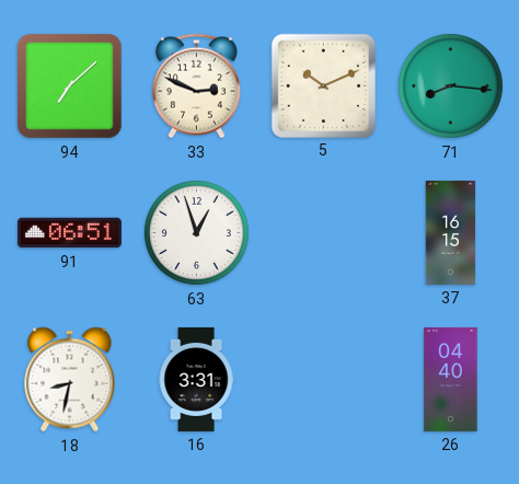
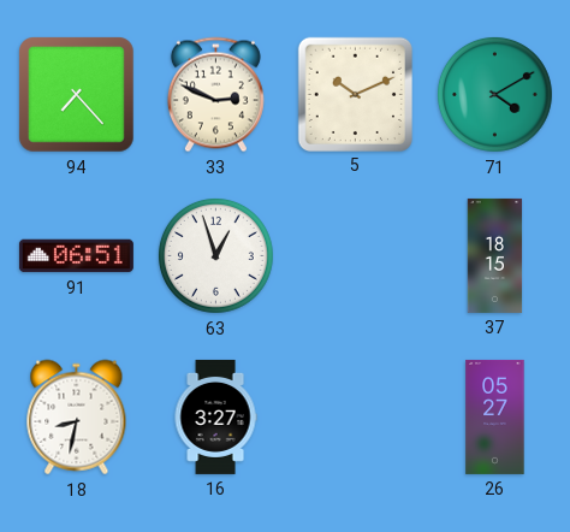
94: 7:08 -> 7:23 (77, 95)
71: 8:16 -> 4:10 (494, 94)
37: 16:15 -> 18:15 (495, 255)
16: 3:31 -> 3:27 (215, 416)
26: 04:40 -> 05:27 (495, 416)
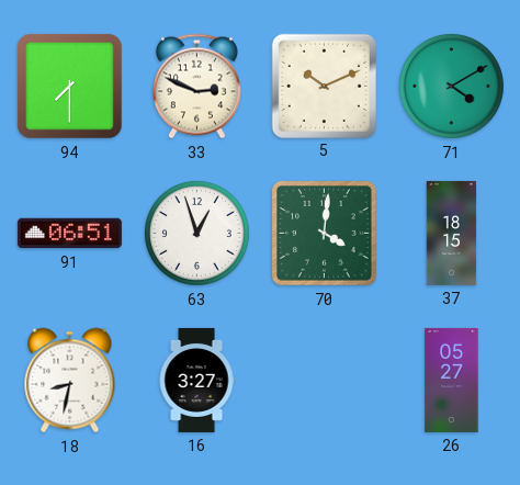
94: 7:23 -> 7:30 (70, 87)
70: none -> 4:01 (325, 234)
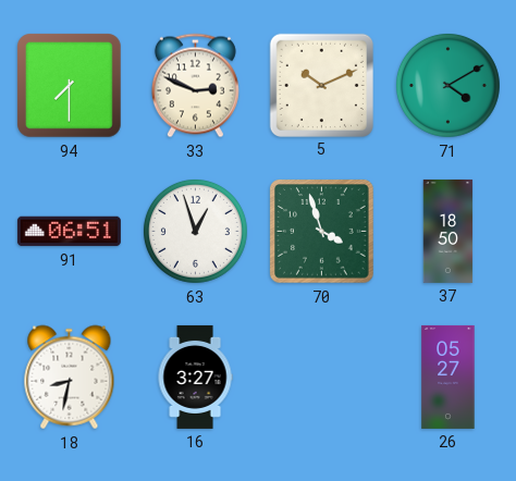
70: 4:01 -> 3:57 (322, 232)
37: 18:15 -> 18:50 (449, 231)
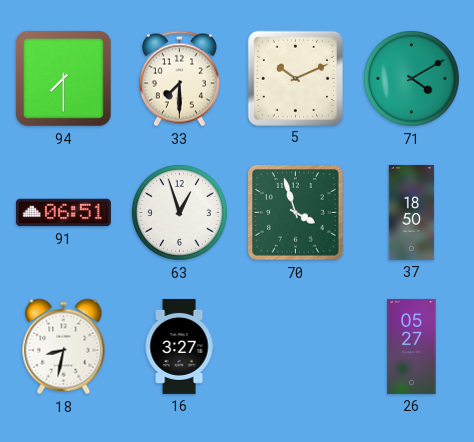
33: 2:49 -> 7:30 (179, 79)
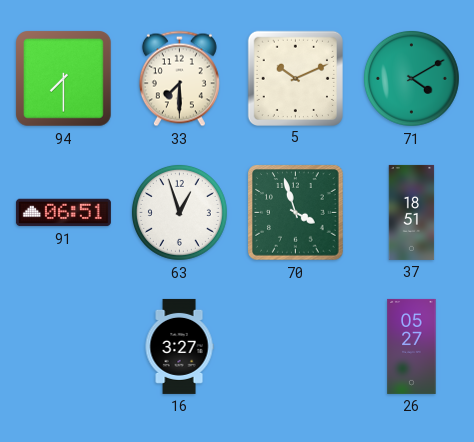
37: 18:50 -> 18:51 (412, 212)
18: 8:32 -> none (64, 347)
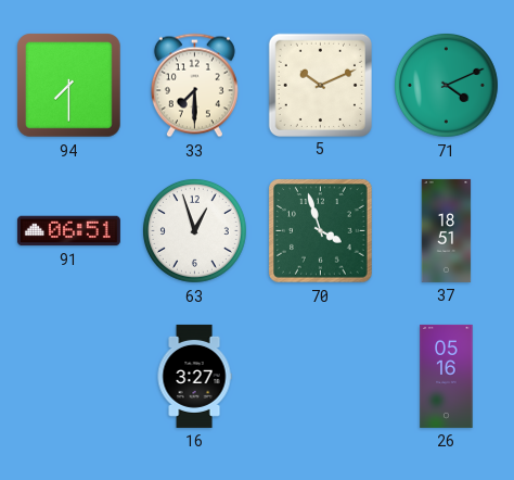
71: 4:10 -> 4:11 (446, 85)
26: 05:27 -> 05:16 (447, 376)
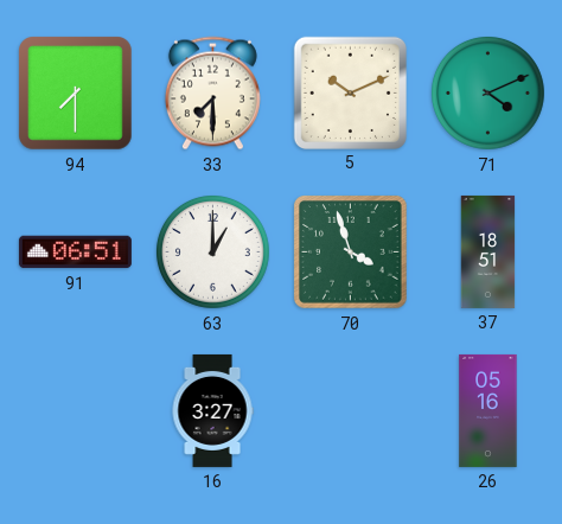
63: 12:57 -> 1:00 (212, 251)
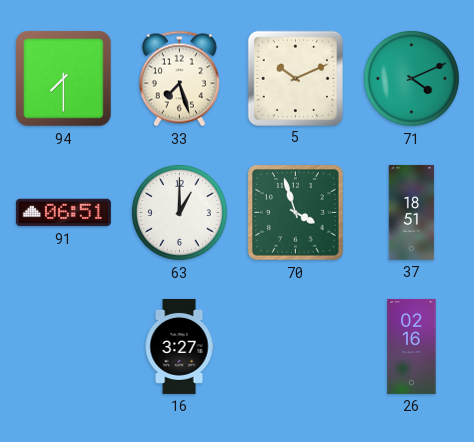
33: 7:30 -> 7:27 (179, 79)
26: 05:16 -> 02:16 (412, 346)
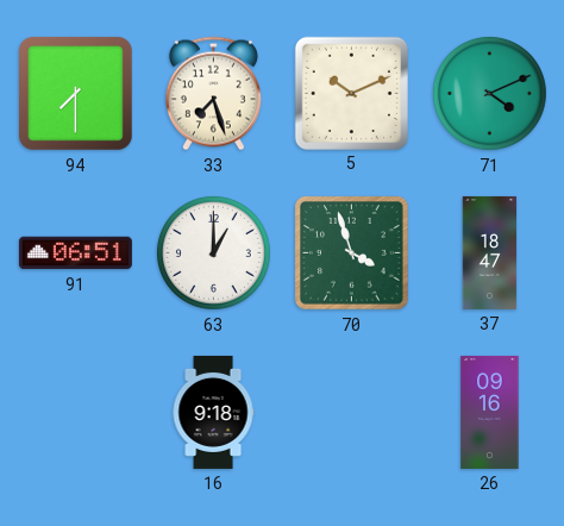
37: 18:51 -> 18:47 (490, 252)
16: 3:27 -> 9:18 (213, 412)
26: 02:16 -> 09:16 (490, 412)
